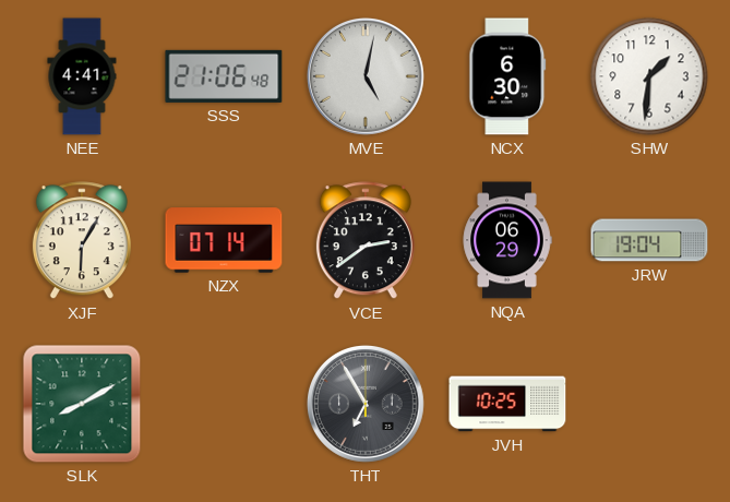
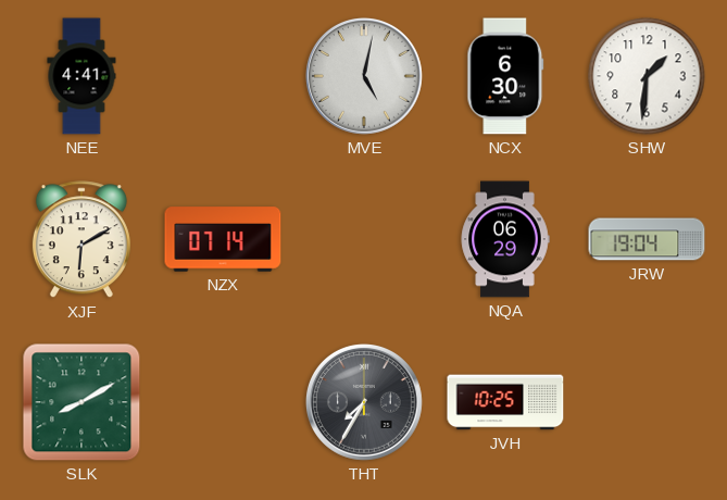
SSS: 21:06 -> none (224, 76)
XJF: 6:05 -> 6:10 (82, 240)
VCE: 2:39 -> none (366, 241)
THT: 6:55 -> 7:35 (364, 402)
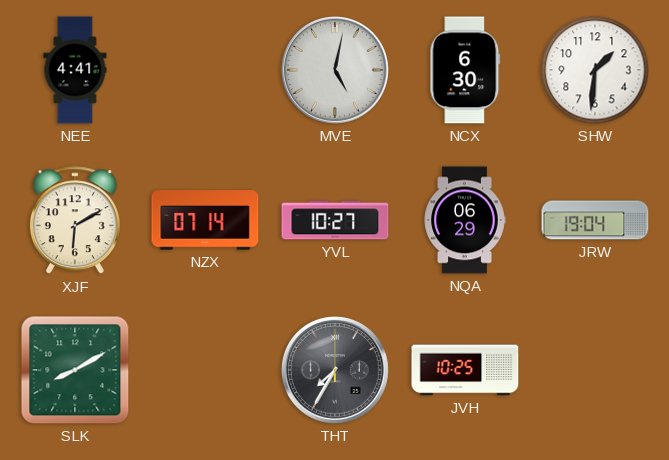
YVL: none -> 10:27 (335, 220)
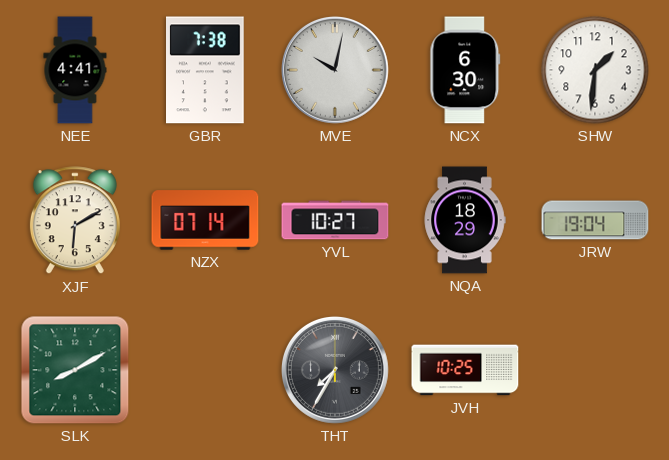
GBR: none -> 7:38 (206, 70)
MVE: 5:02 -> 10:02 (335, 70)
NQA: 06:29 -> 18:29 (465, 220)
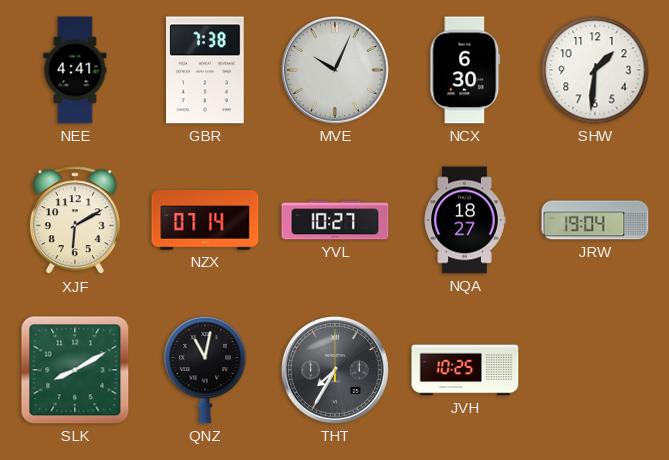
MVE: 10:02 -> 10:04 (335, 70)
NQA: 18:29 -> 18:27 (465, 220)
QNZ: none -> 11:02 (205, 370)
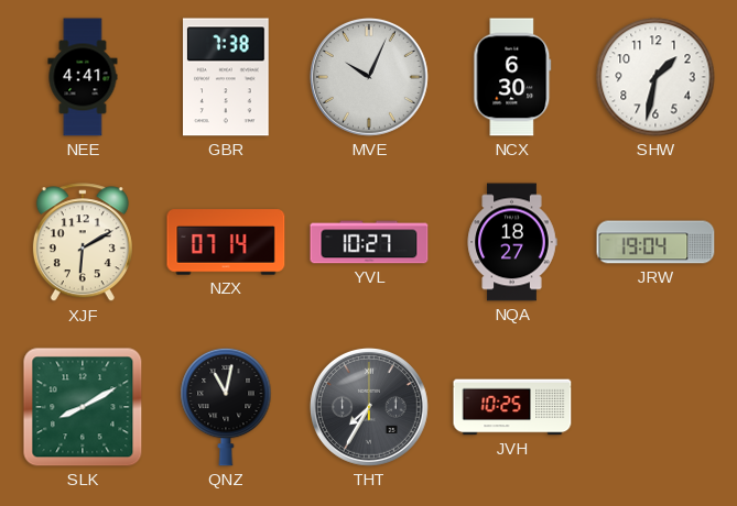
SHW: 1:31 -> 1:32 (655, 77)
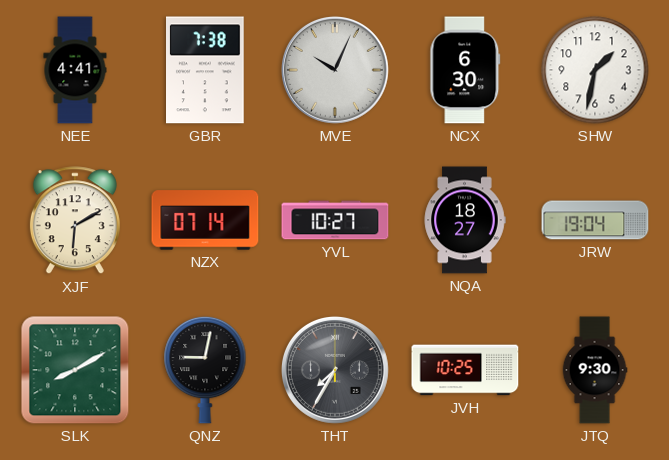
QNZ: 11:02 -> 9:02 (205, 370)
JTQ: none -> 9:30 (595, 370)
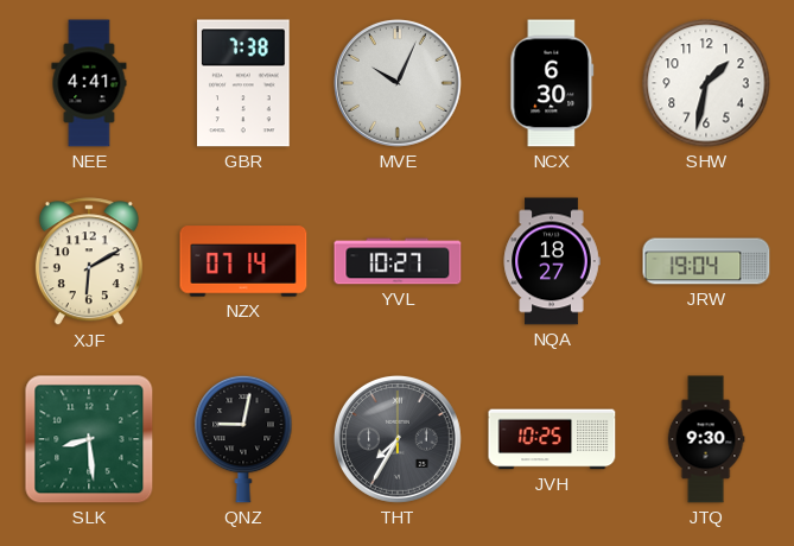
SLK: 8:10 -> 8:29 (89, 439)
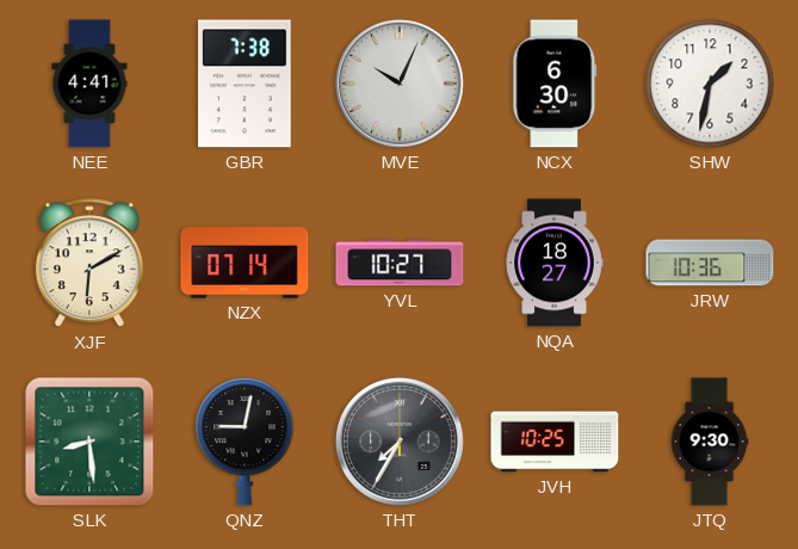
JRW: 19:04 -> 10:36 (710, 263)
